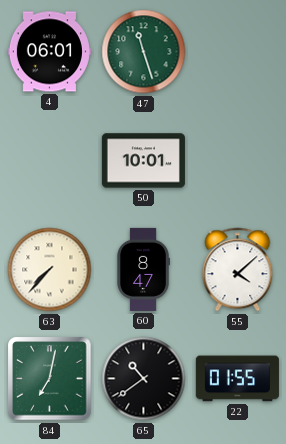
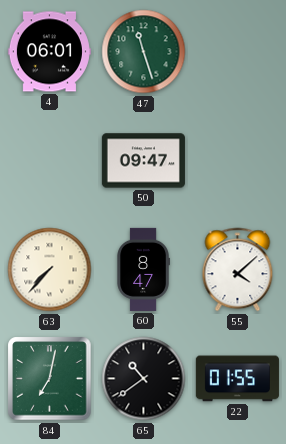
50: 10:01 -> 09:47 (143, 161)
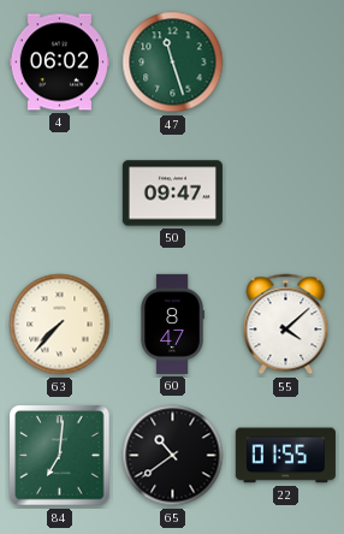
4: 06:01 -> 06:02 (59, 63)
84: 7:02 -> 7:01 (60, 456)
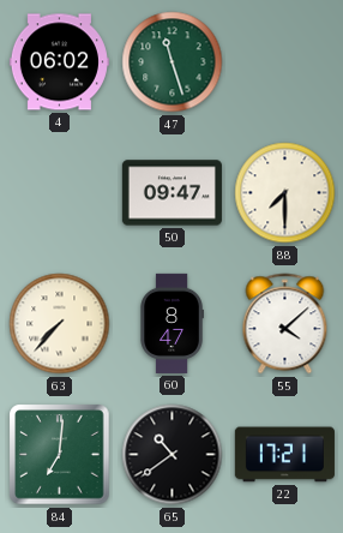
88: none -> 7:30 (285, 193)
22: 01:55 -> 17:21 (284, 455)
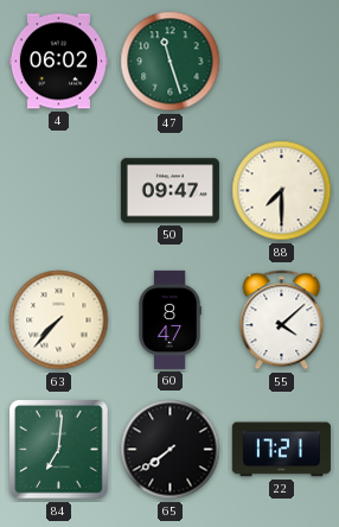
65: 10:39 -> 7:39 (171, 450)
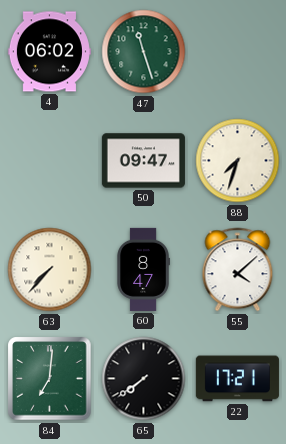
88: 7:30 -> 7:33 (238, 161)
